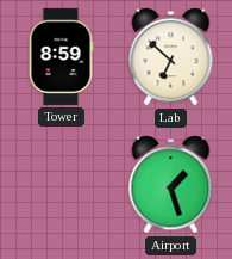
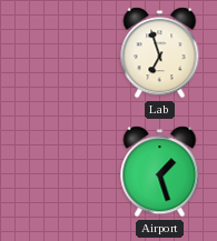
Tower: 8:59 -> none (61, 56)
Lab: 6:52 -> 6:57 (160, 53)
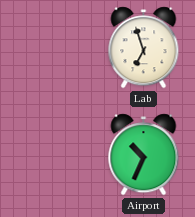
Airport: 1:27 -> 10:34 (144, 155)
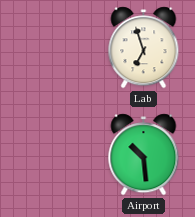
Airport: 10:34 -> 10:29 (144, 155)
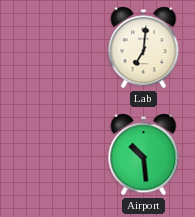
Lab: 6:57 -> 7:01 (144, 48)
